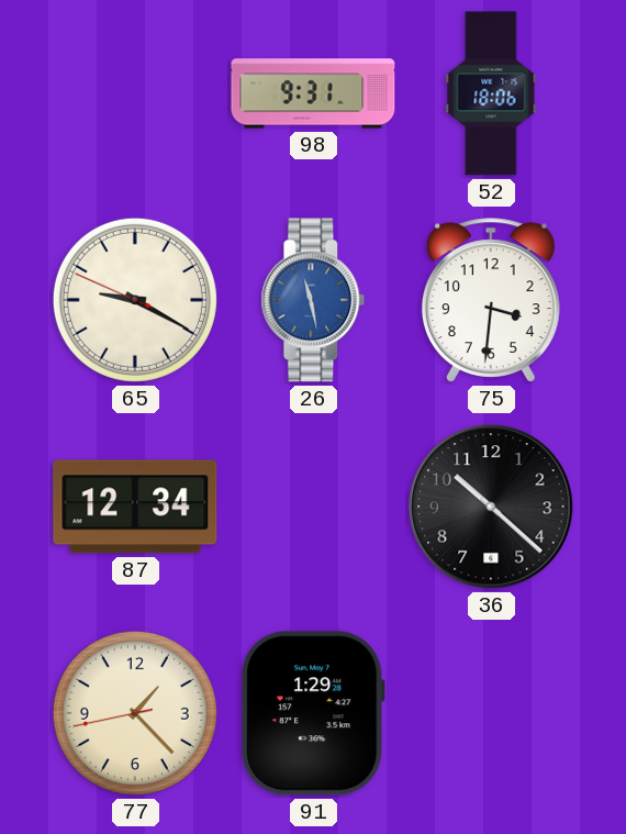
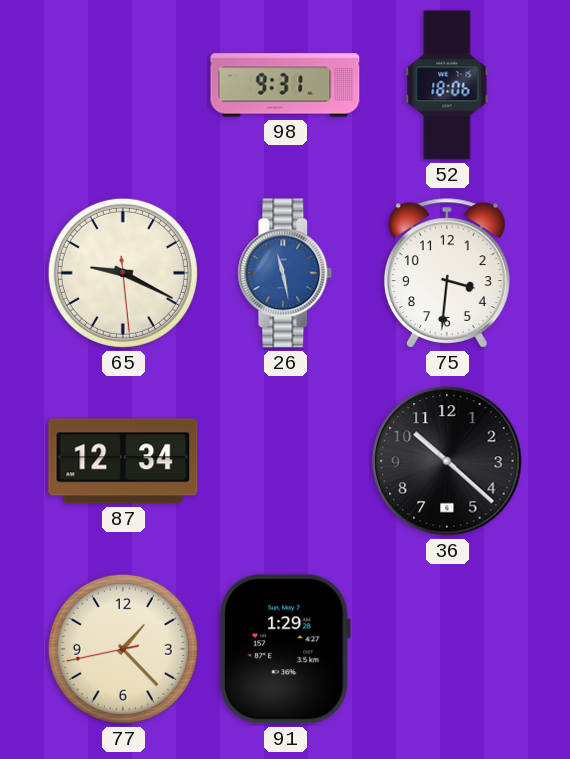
65: 9:19:49 -> 9:19:29 (123, 273)
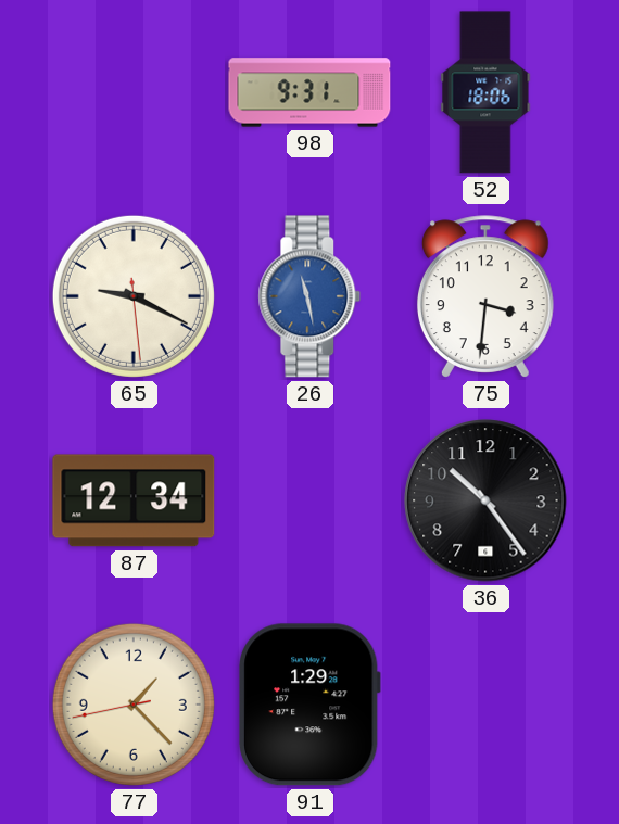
36: 10:22 -> 10:24 (485, 500)
